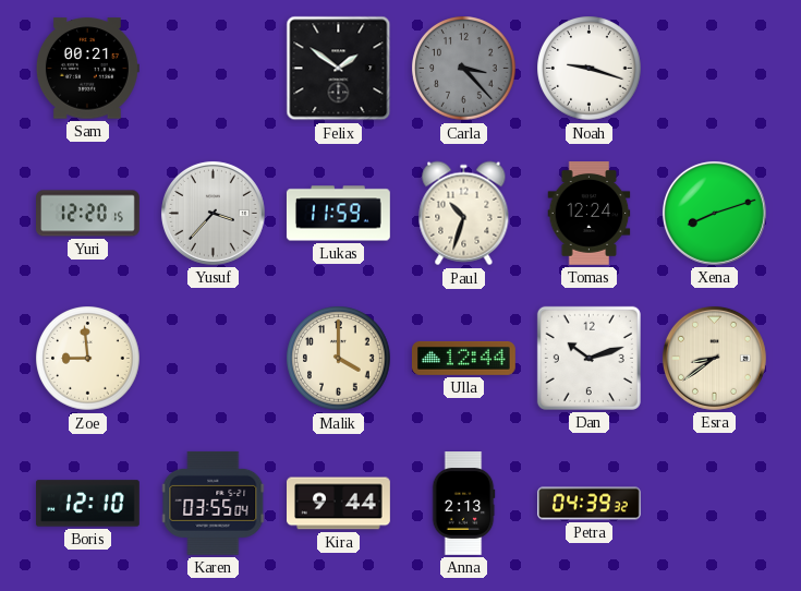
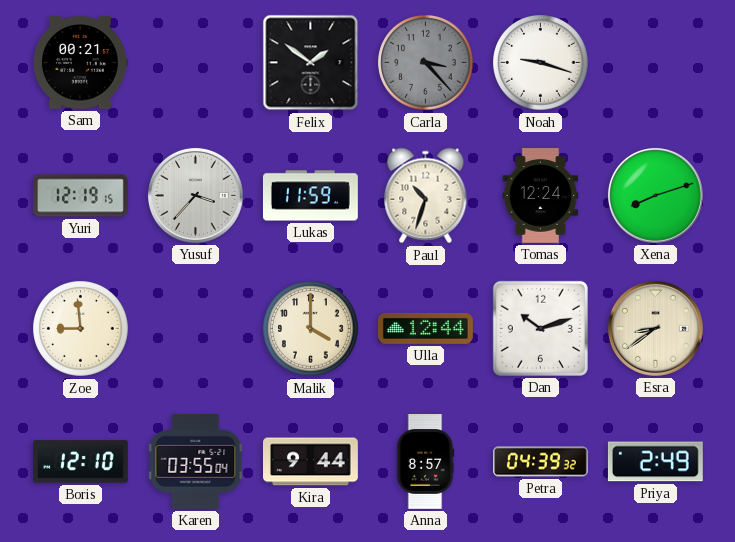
Yuri: 12:20 -> 12:19 (81, 196)
Anna: 2:13 -> 8:57 (425, 462)
Priya: none -> 2:49 (655, 462)
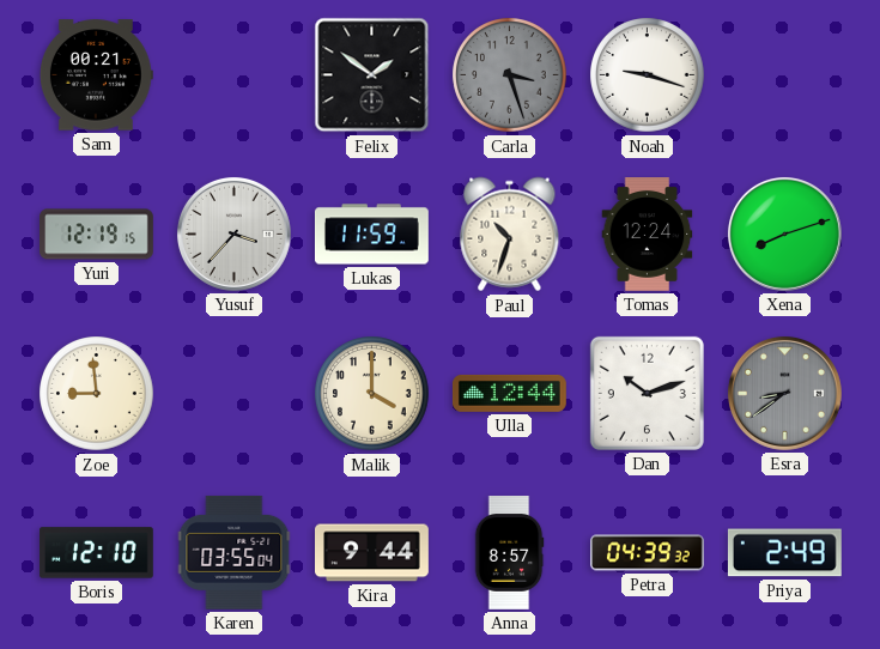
Carla: 3:23 -> 3:27 (510, 75)
Esra dial: cream -> grey (784, 393)
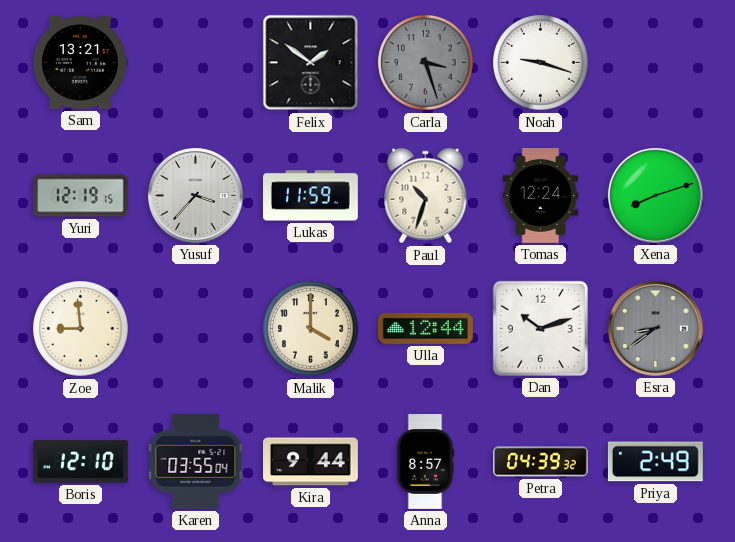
Sam: 00:21 -> 13:21 (80, 63)
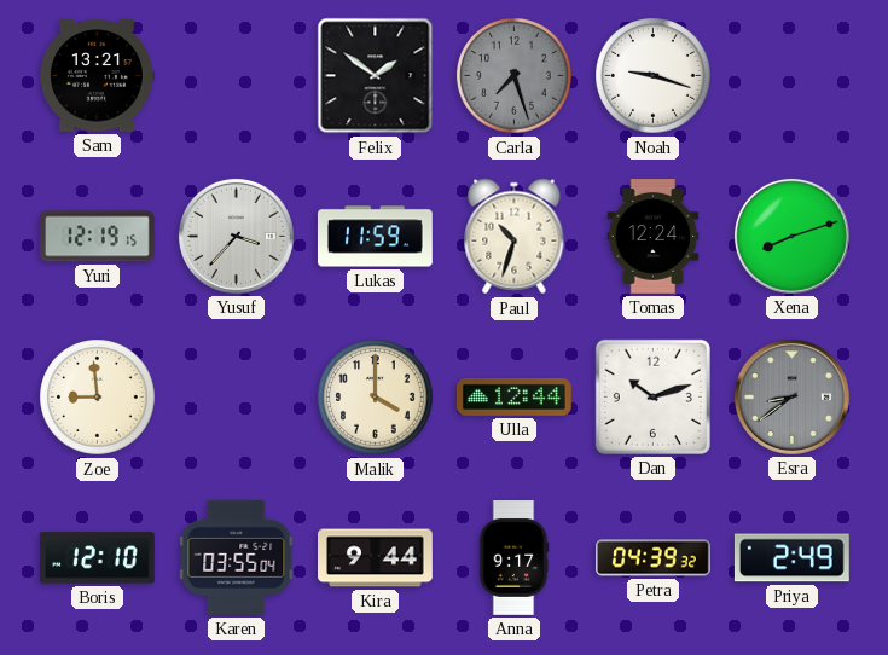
Carla: 3:27 -> 7:27 (515, 76)
Anna: 8:57 -> 9:17 (513, 558)
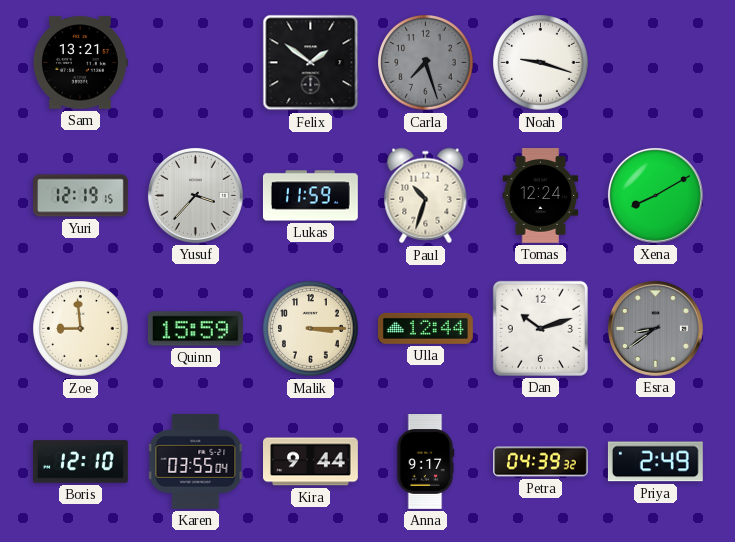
Xena: 8:12 -> 8:10 (655, 195)
Quinn: none -> 15:59 (195, 329)
Malik: 4:00 -> 3:15 (311, 329)
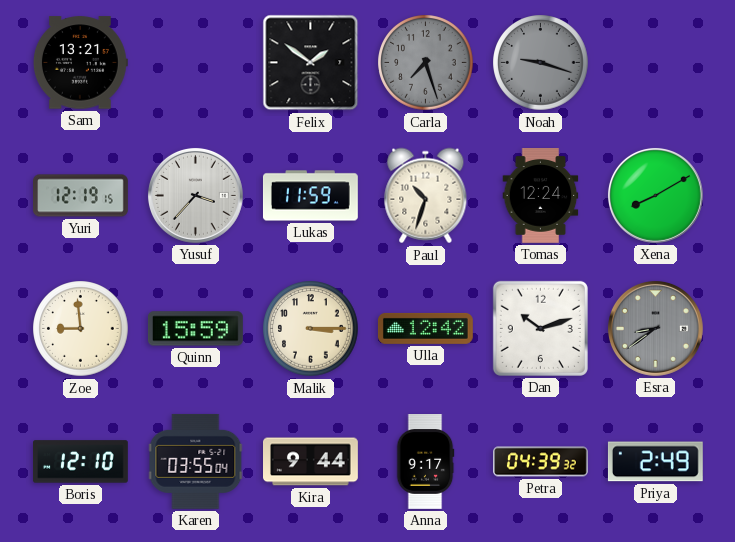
Noah dial: white -> grey (541, 63)
Ulla: 12:44 -> 12:42 (425, 328)
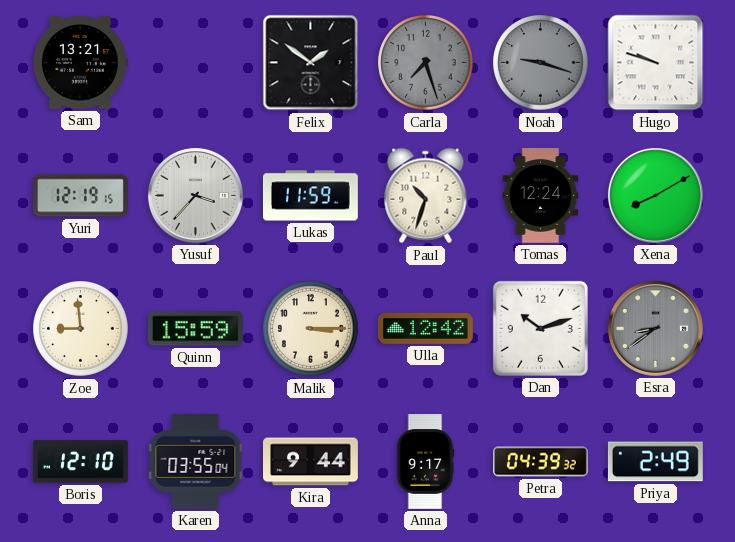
Hugo: none -> 9:48 (656, 63)
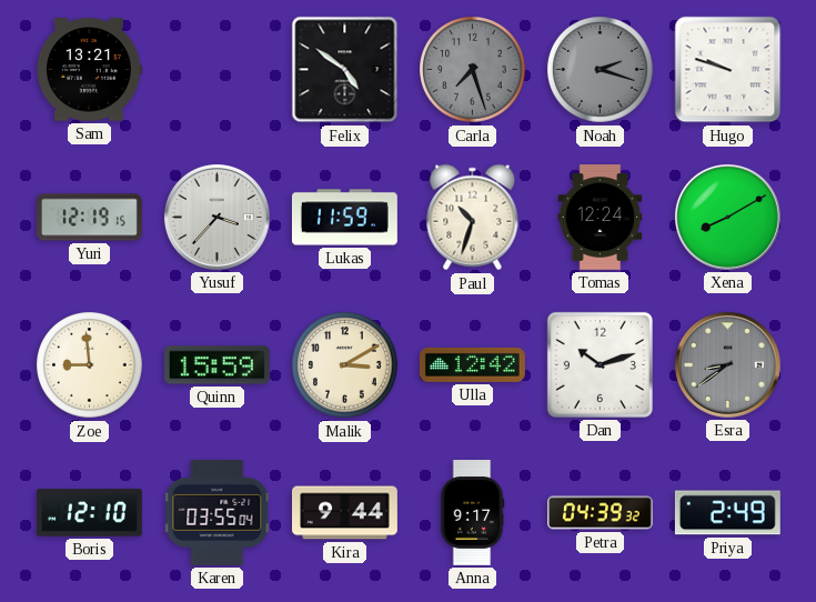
Felix: 1:51 -> 4:51 (345, 70)
Noah: 9:18 -> 2:18 (601, 70)
Malik: 3:15 -> 3:10 (345, 365)
